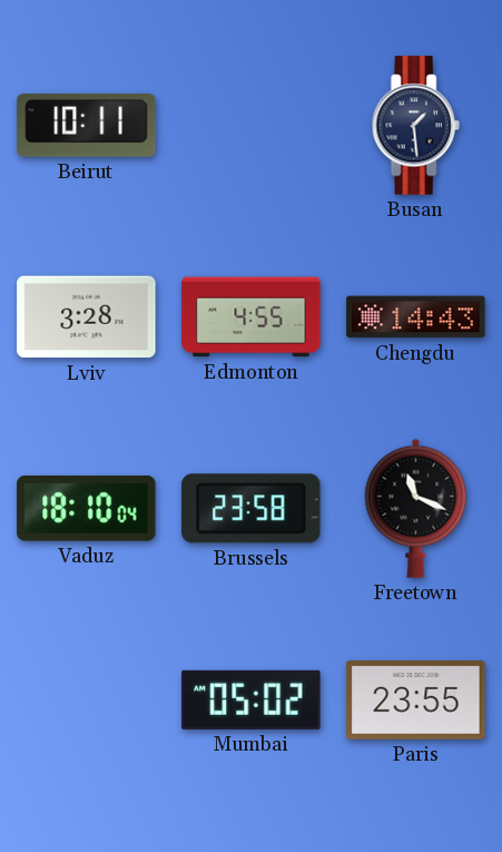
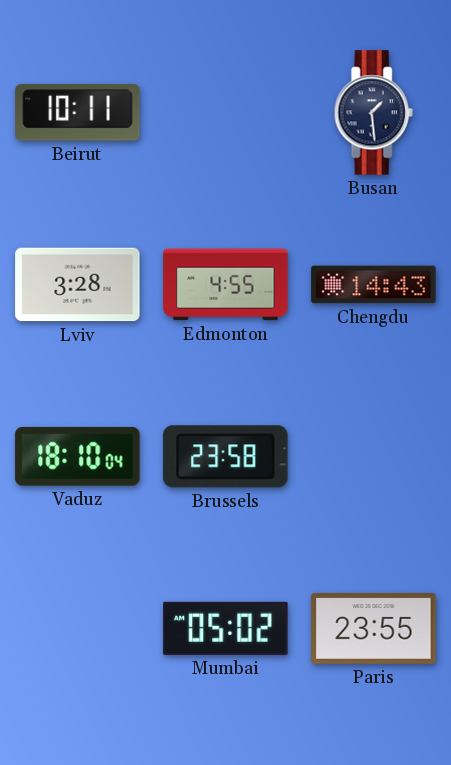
Freetown: 11:19 -> none (416, 508)
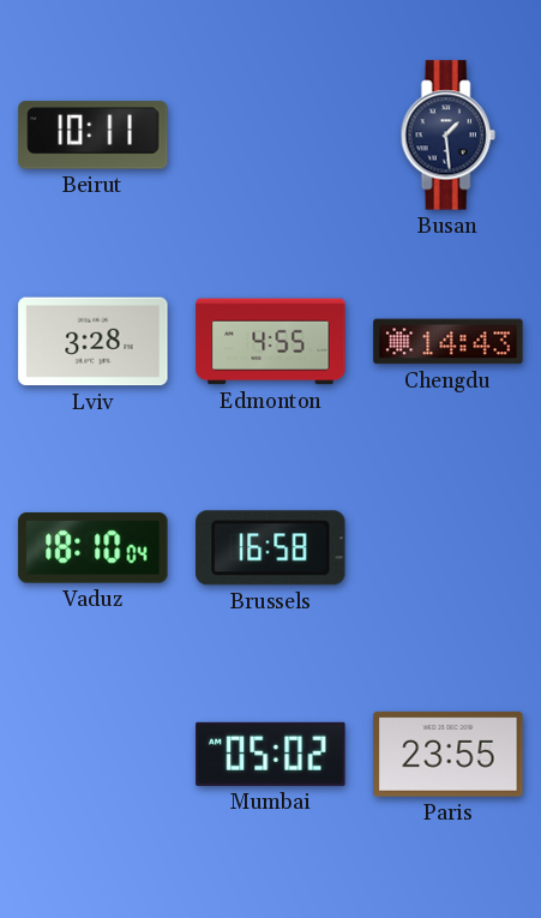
Brussels: 23:58 -> 16:58 (271, 548)
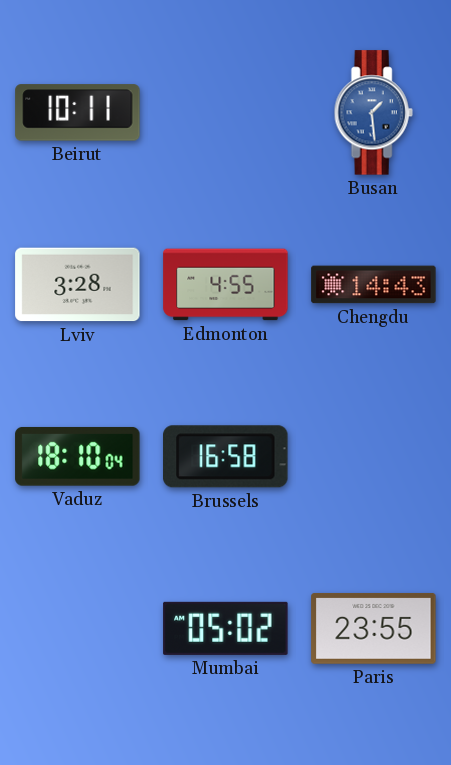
Busan dial: navy -> blue (373, 113)
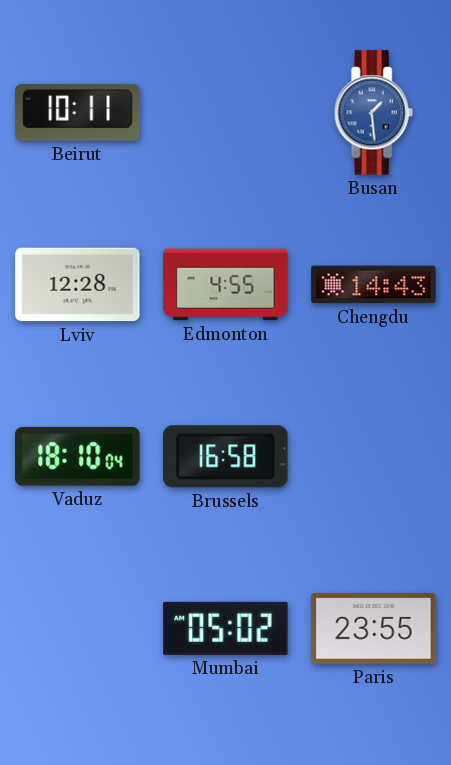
Lviv: 3:28 -> 12:28 (78, 285)
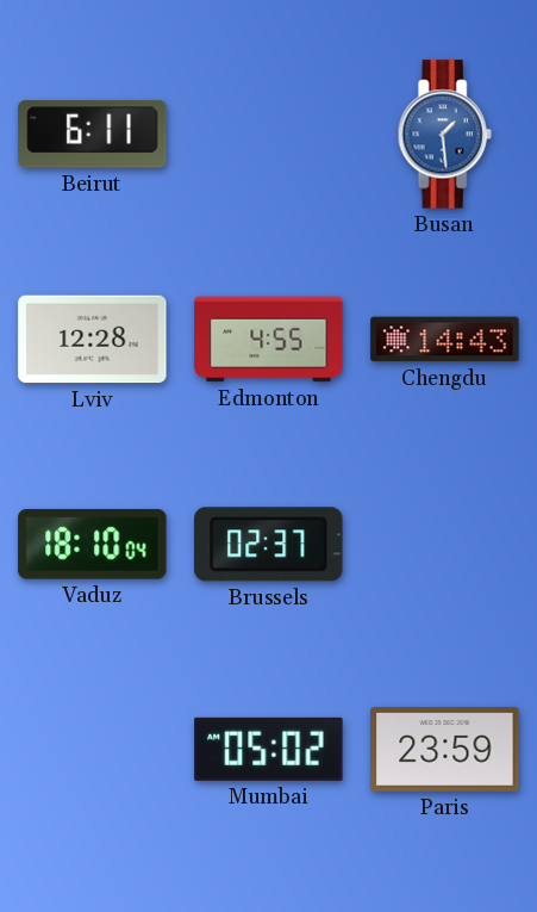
Beirut: 10:11 -> 6:11 (93, 135)
Brussels: 16:58 -> 02:37 (269, 545)
Paris: 23:55 -> 23:59 (445, 749)
